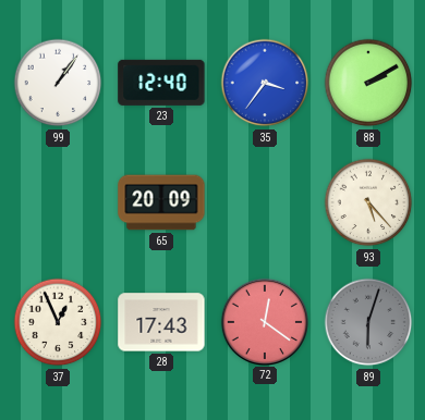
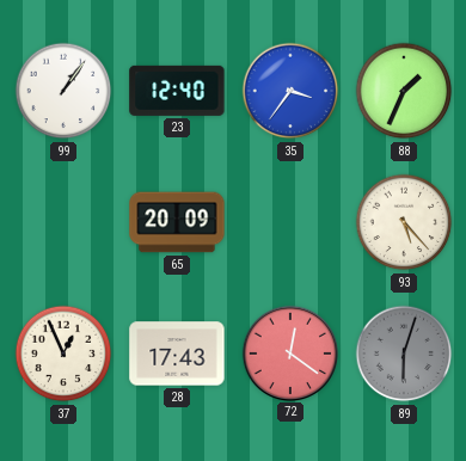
88: 2:10 -> 1:34 (404, 91)
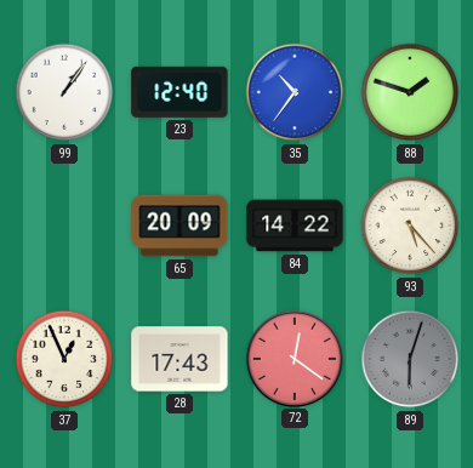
35: 3:36 -> 10:36 (295, 92)
88: 1:34 -> 1:48 (410, 92)
84: none -> 14:22 (295, 226)
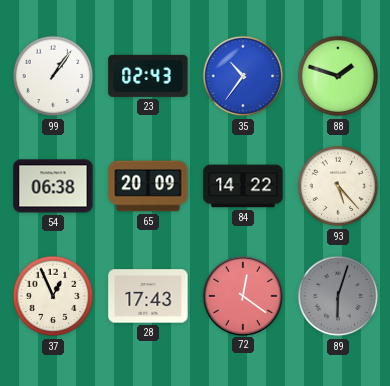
23: 12:40 -> 02:43 (148, 76)
54: none -> 06:38 (53, 186)
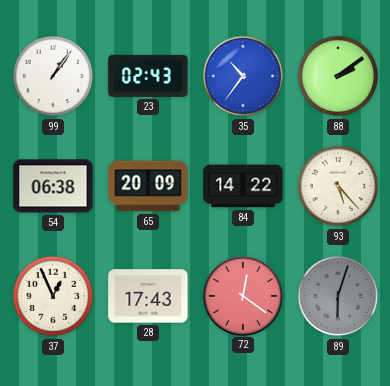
88: 1:48 -> 2:09 (338, 76)
